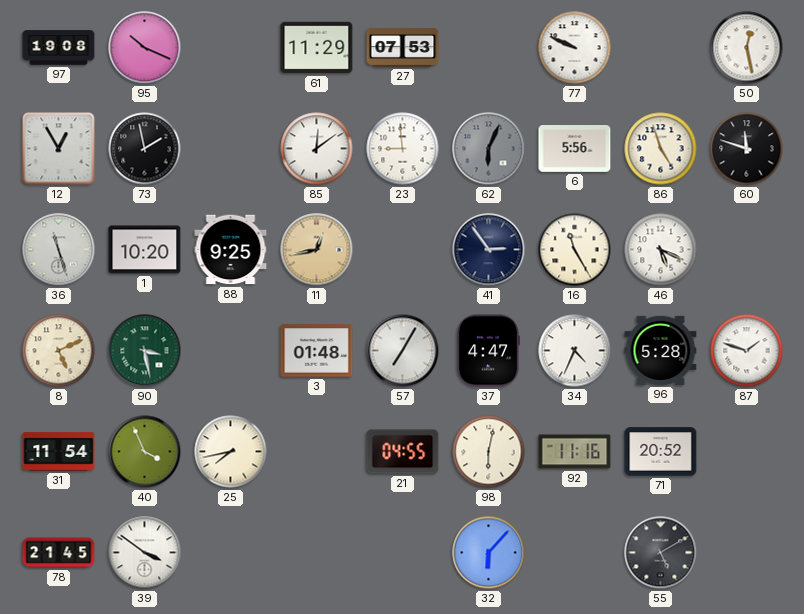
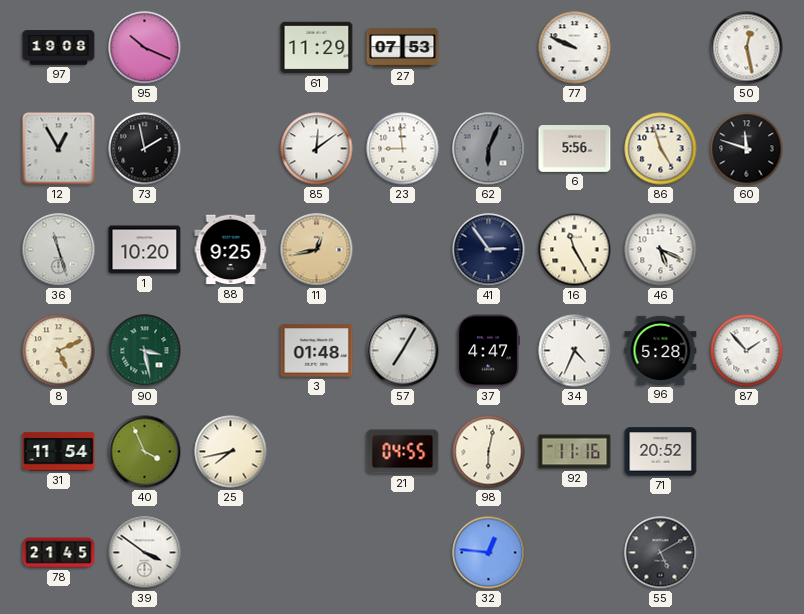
87: 1:48 -> 1:53 (747, 351)
32: 6:07 -> 12:46 (489, 553)
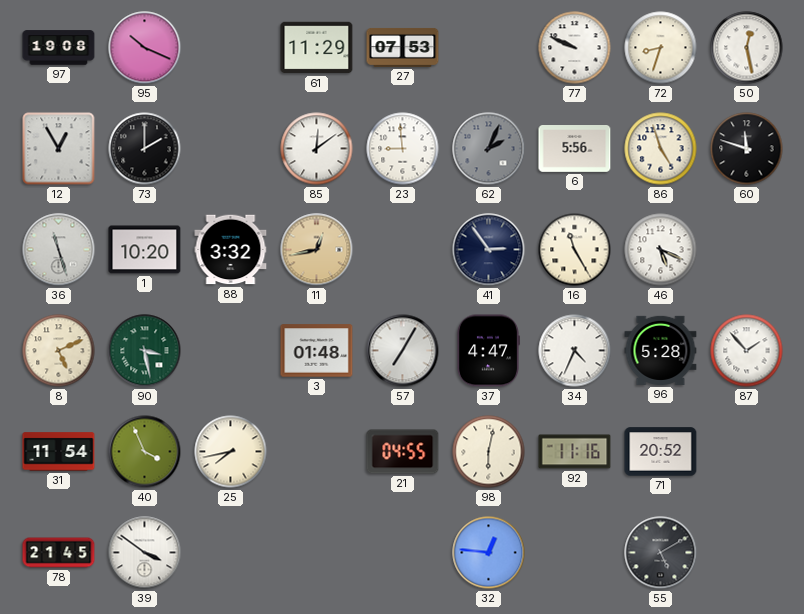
72: none -> 8:33 (661, 48)
73: 1:58 -> 2:00 (145, 149)
62: 6:04 -> 2:04 (489, 149)
88: 9:25 -> 3:32 (231, 250)
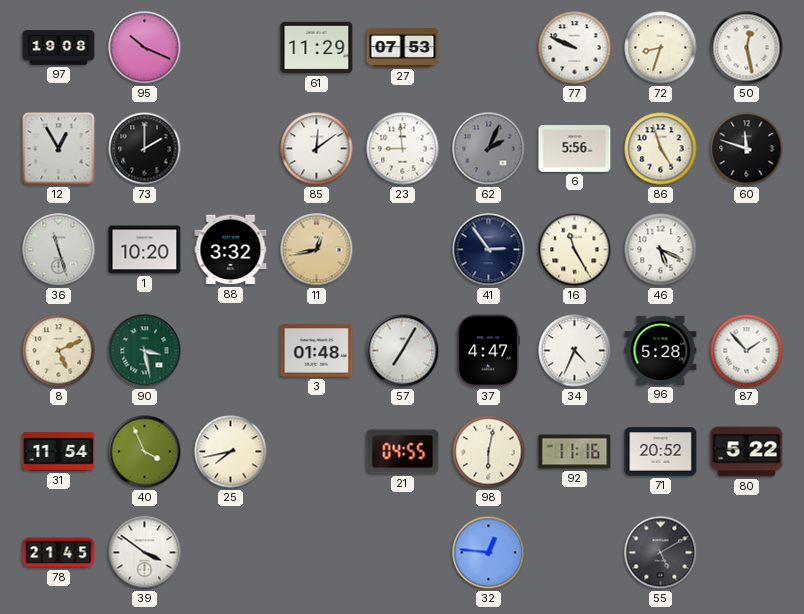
80: none -> 5:22 (747, 452)
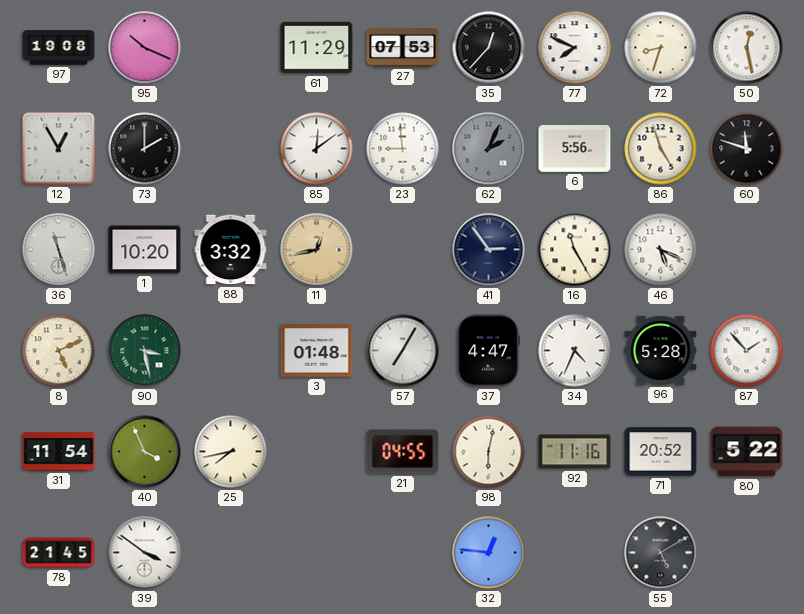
35: none -> 12:37 (489, 48)
77: 9:49 -> 7:49 (575, 48)
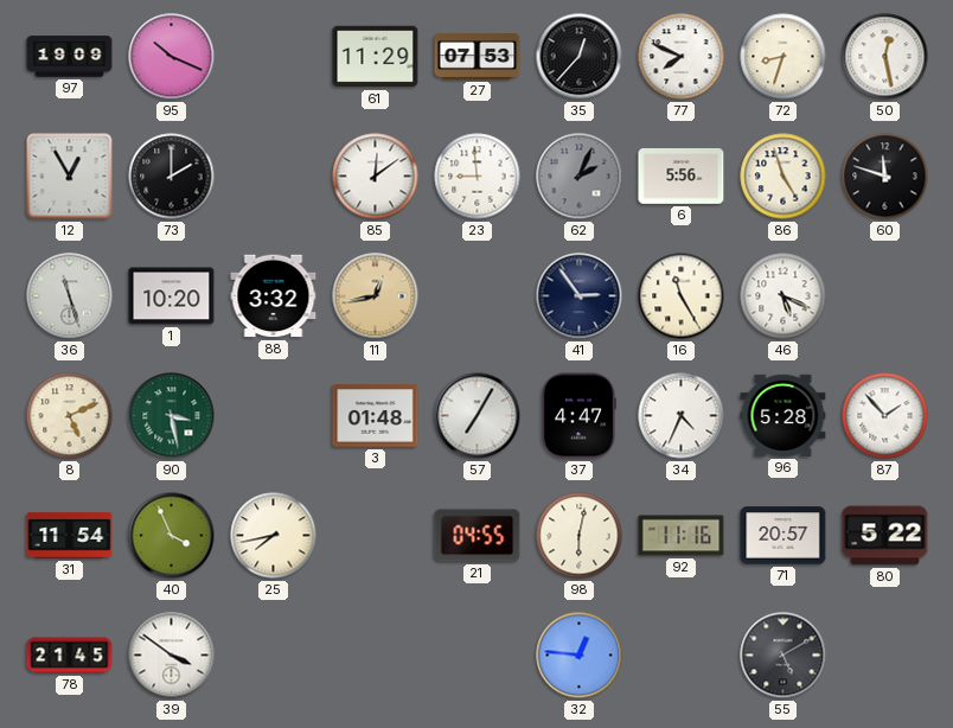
97: 19:08 -> 19:09 (70, 57)
71: 20:52 -> 20:57 (783, 536)
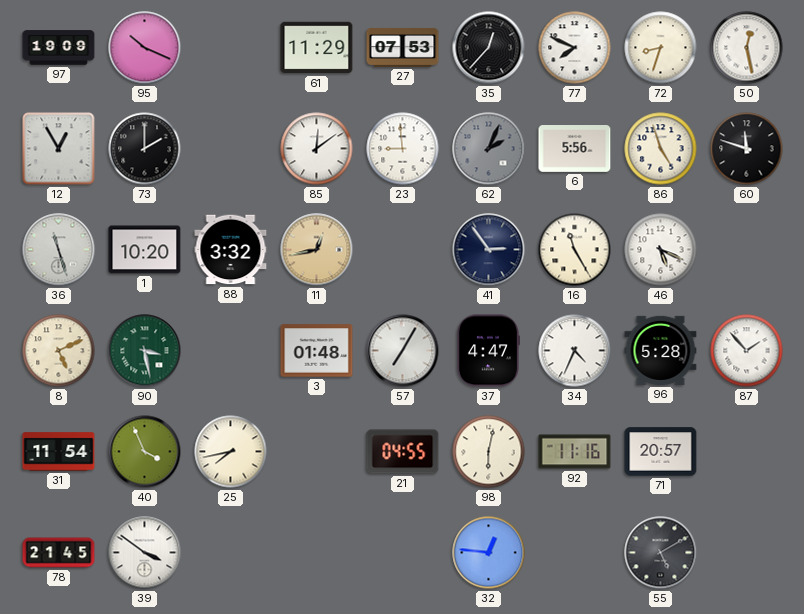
80: 5:22 -> none (885, 536)
